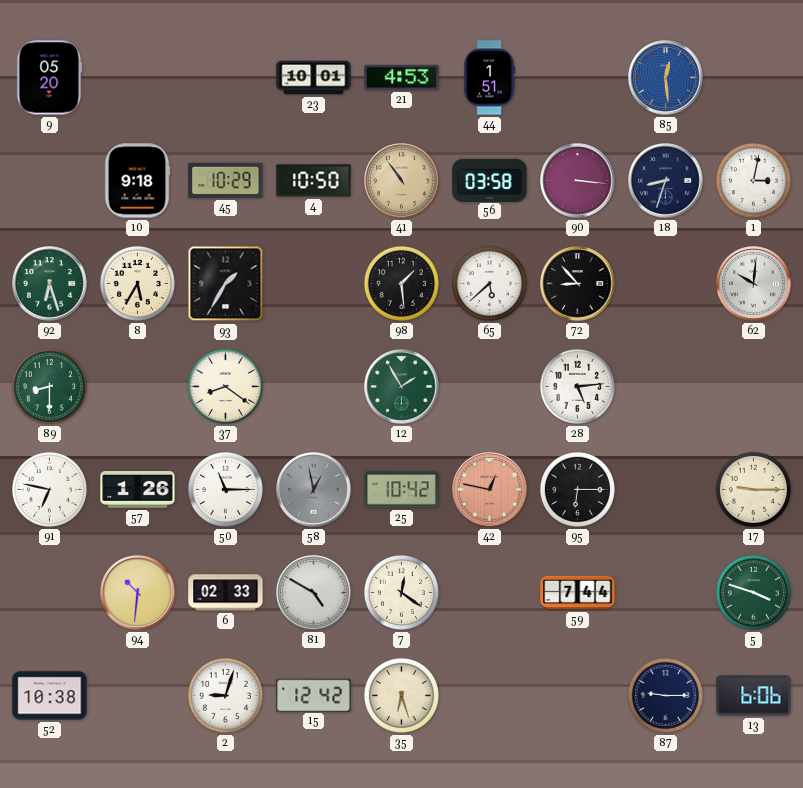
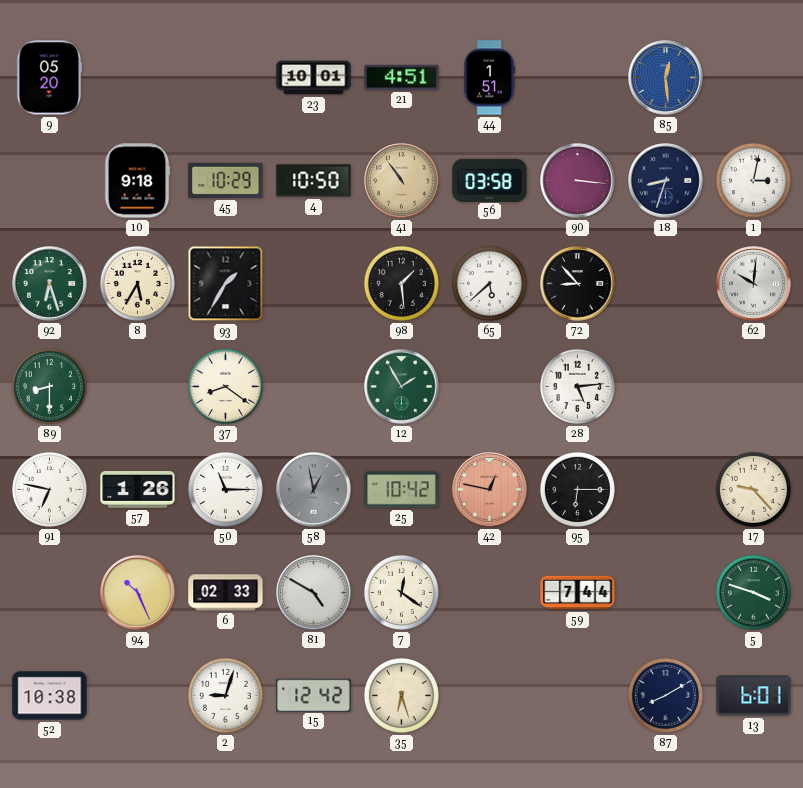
21: 4:53 -> 4:51 (402, 77)
17: 9:15 -> 9:23 (753, 489)
94: 10:31 -> 10:26 (138, 593)
87: 9:15 -> 8:10 (665, 695)
13: 6:06 -> 6:01 (754, 696)
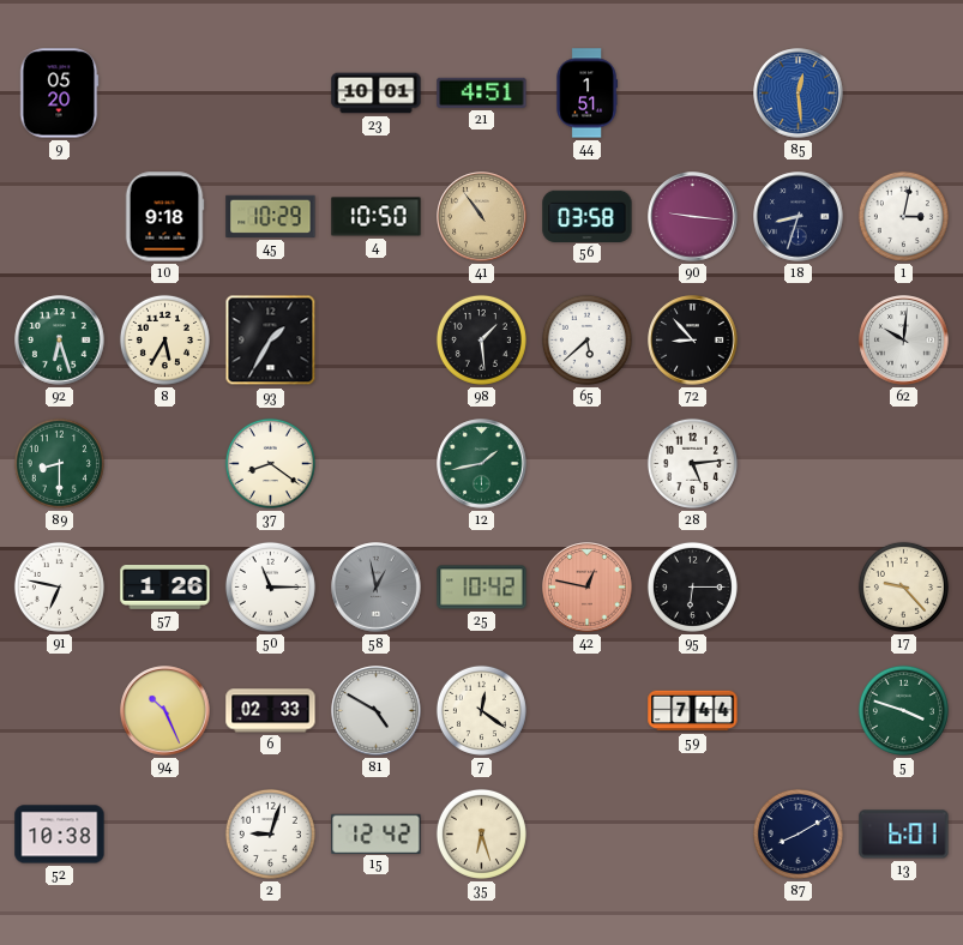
90: 3:16 -> 9:16 (693, 217)
12: 1:55 -> 1:43 (482, 464)
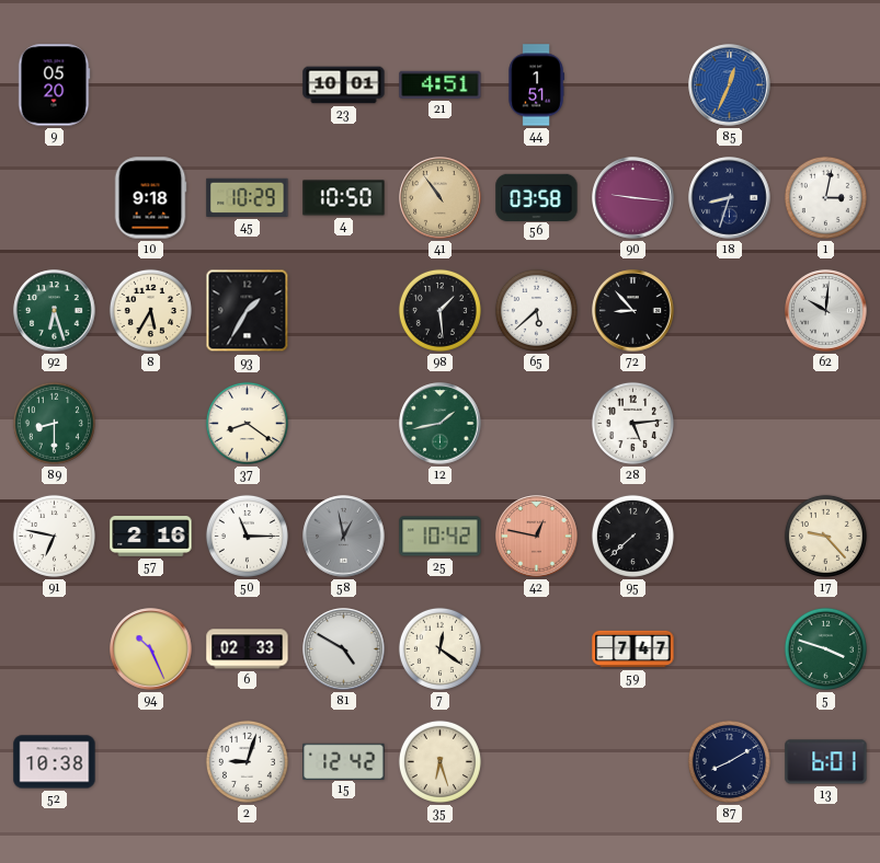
85: 12:29 -> 12:34 (730, 85)
57: 1:26 -> 2:16 (151, 537)
95: 6:15 -> 7:38 (632, 536)
59: 7:44 -> 7:47 (633, 649)
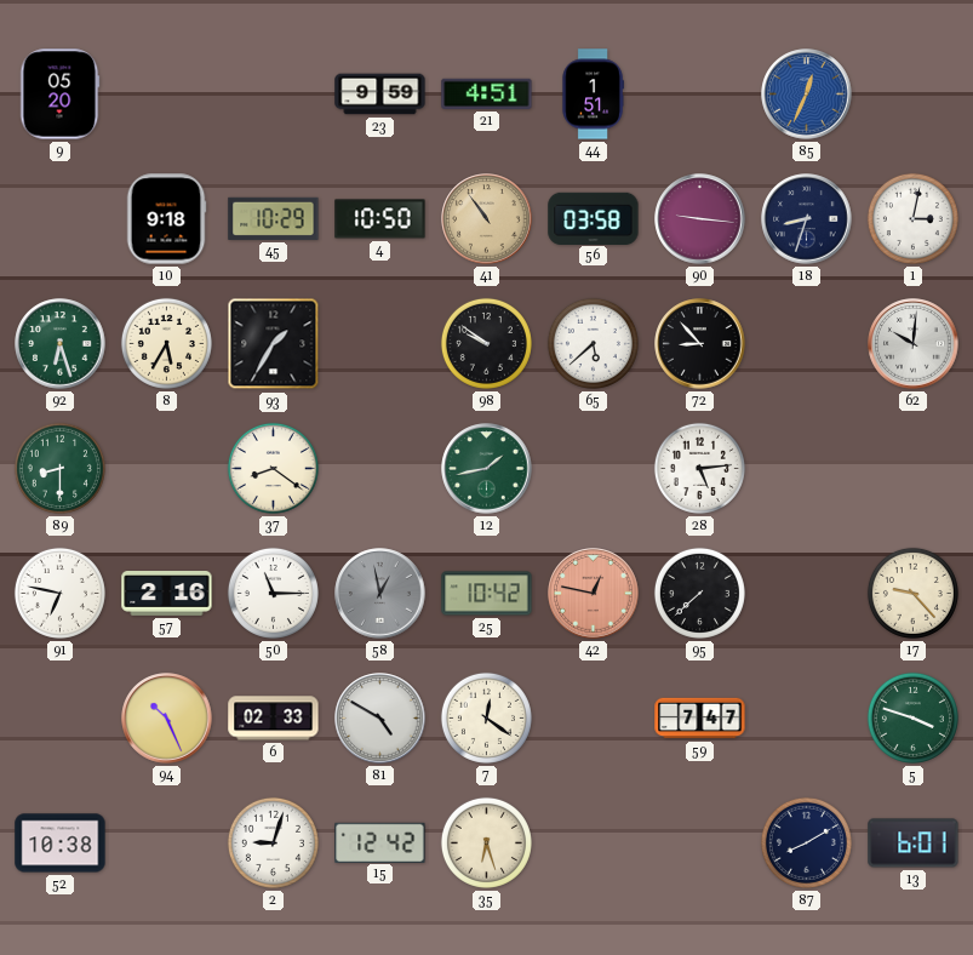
23: 10:01 -> 9:59 (380, 95)
98: 1:29 -> 9:51 (486, 343)
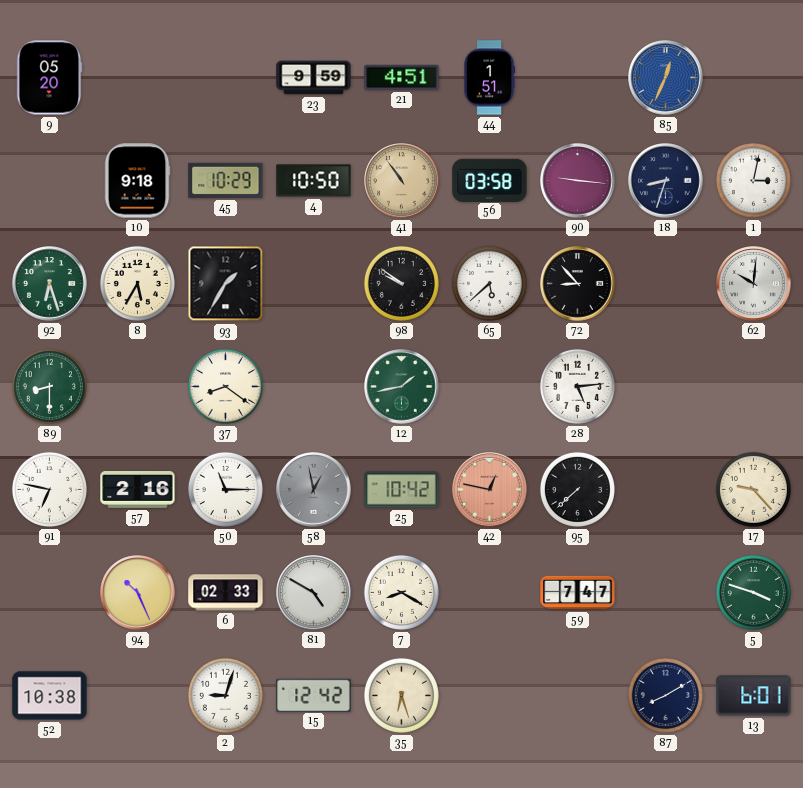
7: 12:21 -> 8:20 (401, 592)
